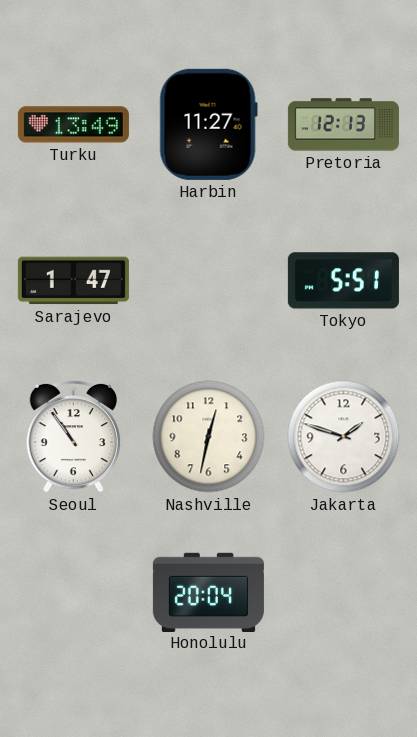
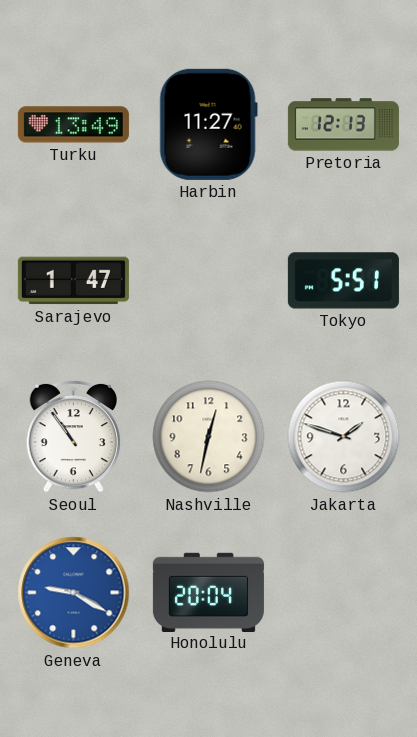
Geneva: none -> 9:20 (74, 593)
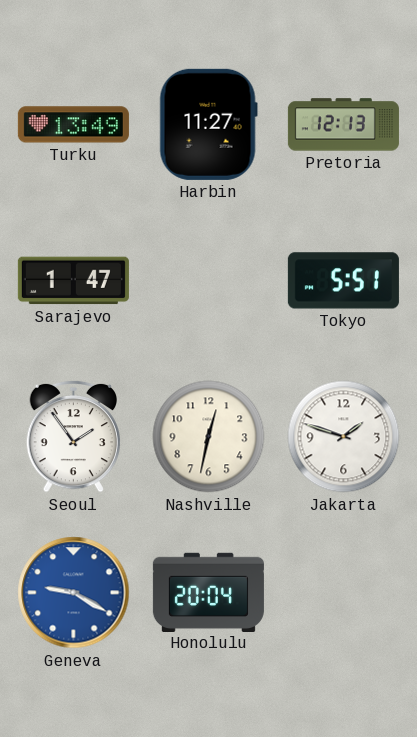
Seoul: 10:54 -> 1:54 (73, 436)
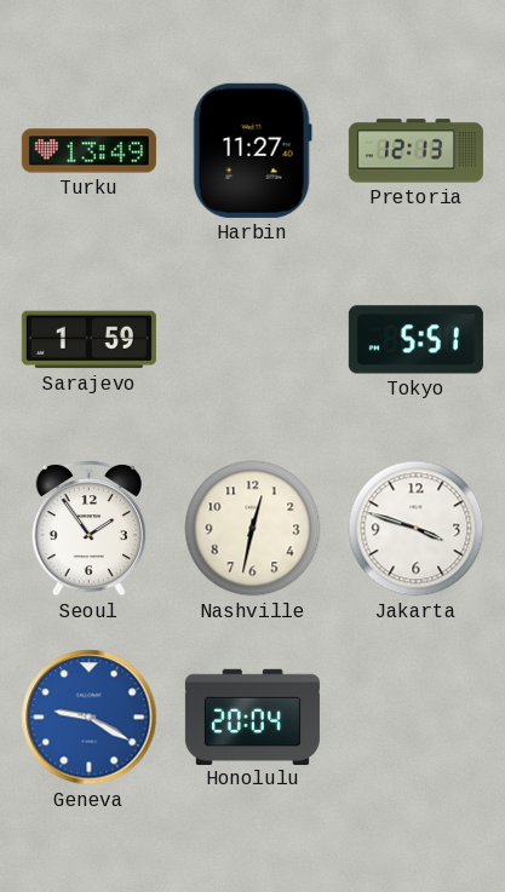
Sarajevo: 1:47 -> 1:59 (88, 340)
Jakarta: 1:48 -> 3:48 (417, 529)
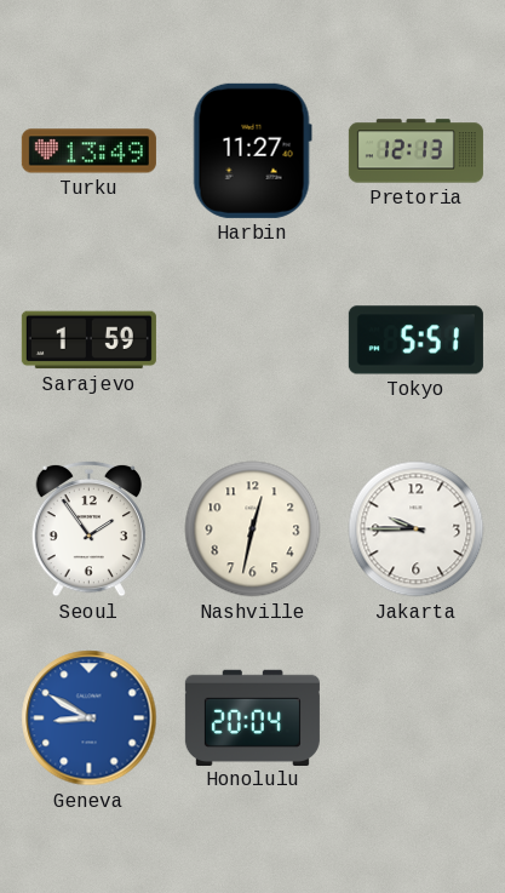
Jakarta: 3:48 -> 9:45 (417, 529)
Geneva: 9:20 -> 8:50 (90, 719)
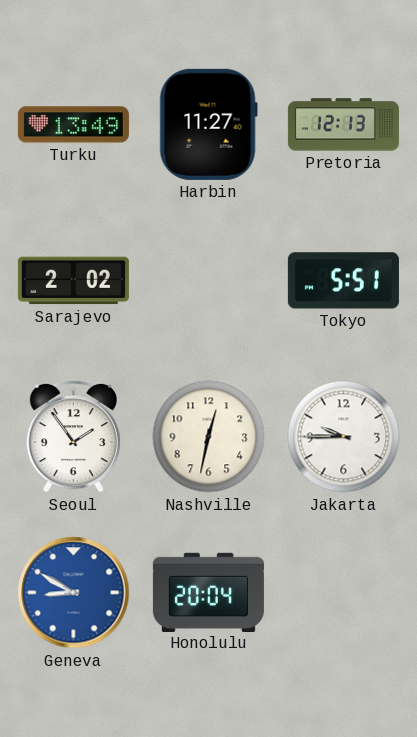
Sarajevo: 1:59 -> 2:02 (73, 281)
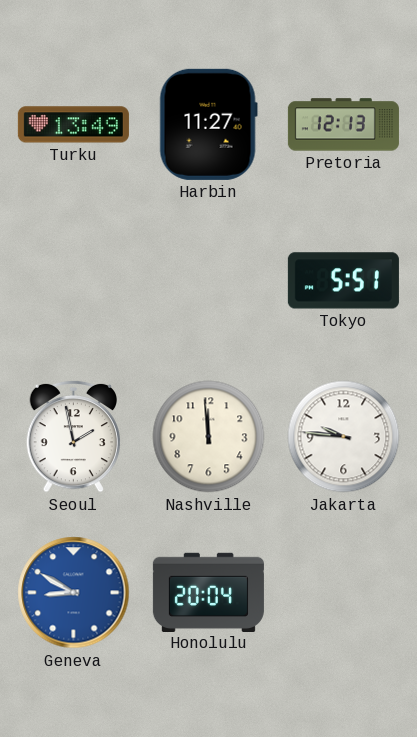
Sarajevo: 2:02 -> none (73, 281)
Seoul: 1:54 -> 1:58 (73, 436)
Nashville: 12:32 -> 11:59 (209, 437)
Jakarta: 9:45 -> 9:46 (344, 437)
